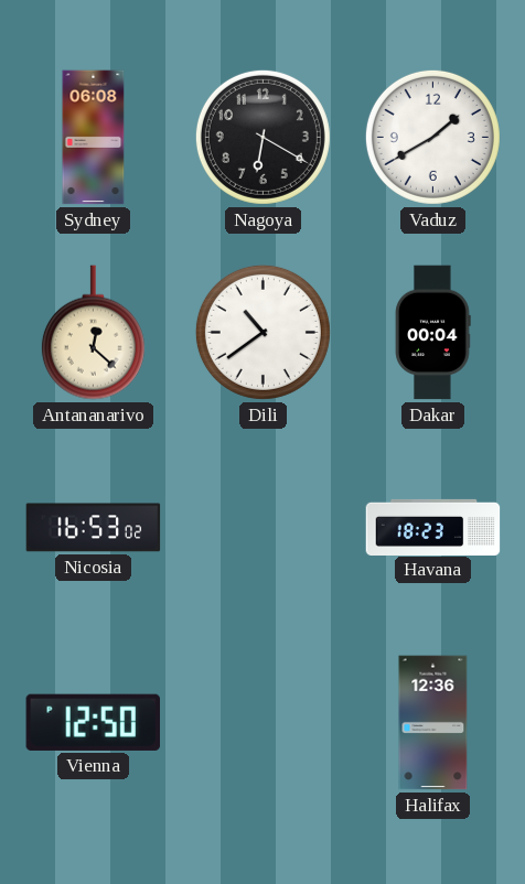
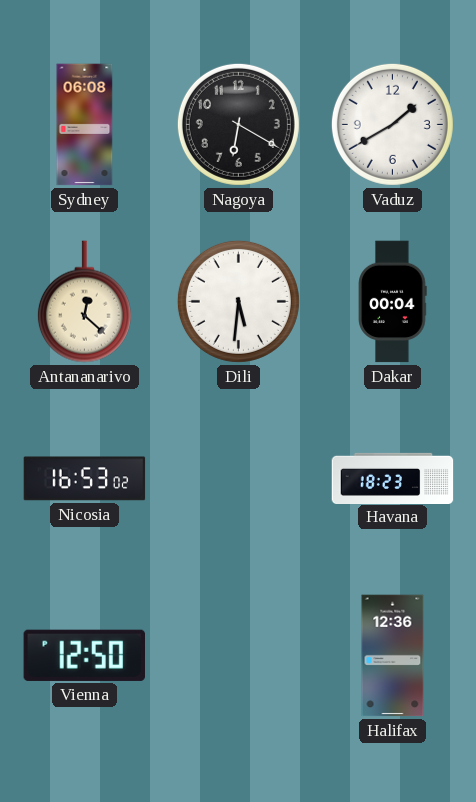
Dili: 10:39 -> 5:31 (238, 301)
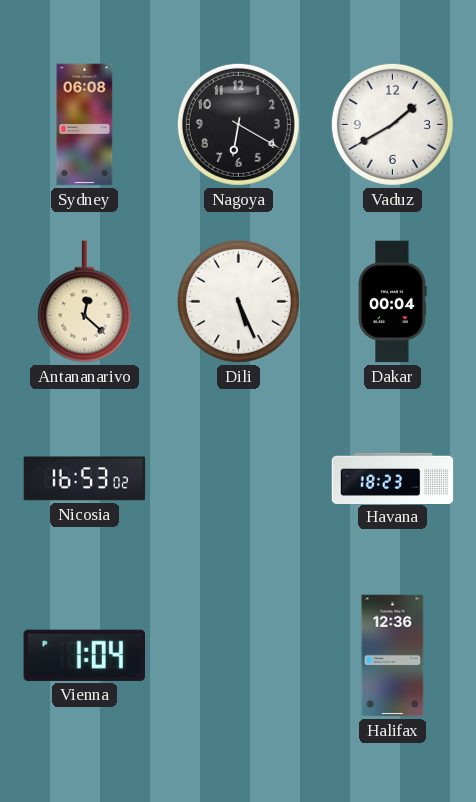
Dili: 5:31 -> 5:26 (238, 301)
Vienna: 12:50 -> 1:04 (84, 655)
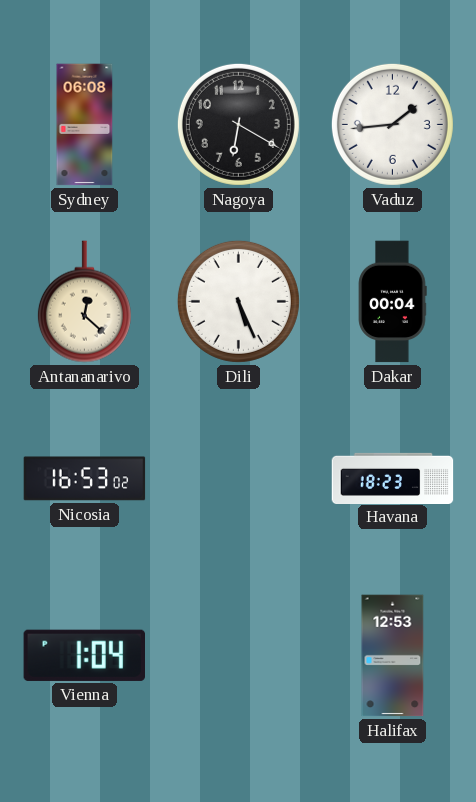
Vaduz: 1:40 -> 1:44 (392, 124)
Halifax: 12:36 -> 12:53 (393, 656)
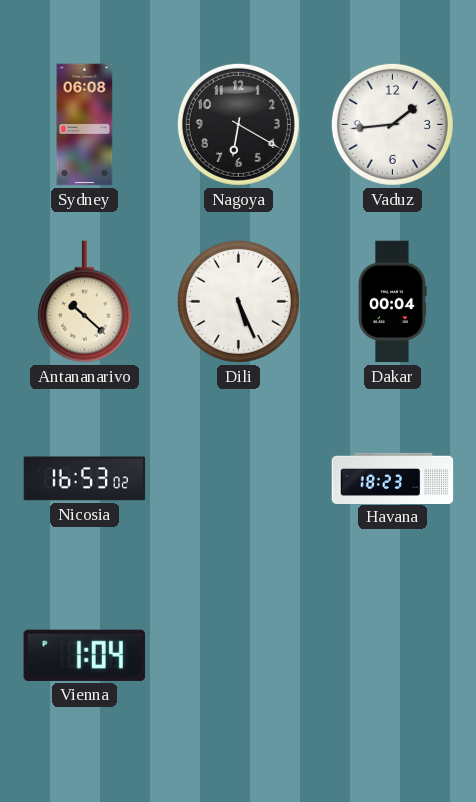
Antananarivo: 12:22 -> 10:22 (84, 302)
Halifax: 12:53 -> none (393, 656)
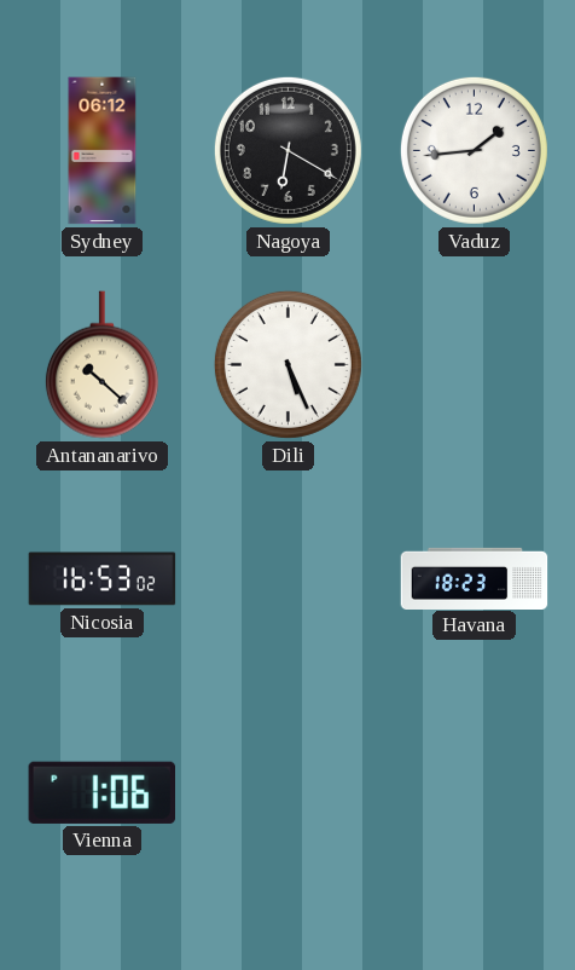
Sydney: 06:08 -> 06:12 (103, 151)
Dakar: 00:04 -> none (392, 302)
Vienna: 1:04 -> 1:06 (101, 792)
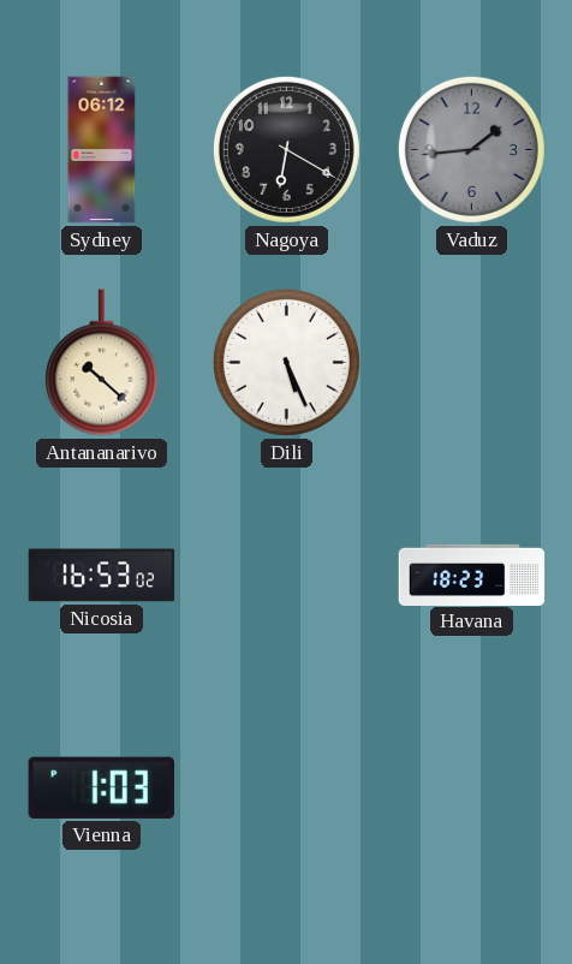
Vaduz dial: white -> grey (471, 149)
Vienna: 1:06 -> 1:03 (101, 787)
